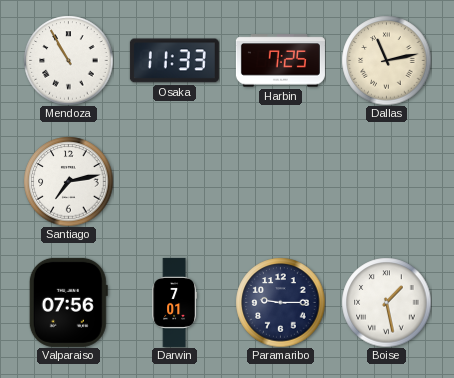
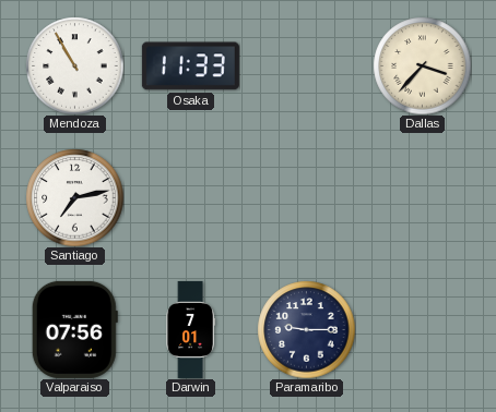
Harbin: 7:25 -> none (280, 61)
Dallas: 11:13 -> 3:37 (422, 65)
Boise: 1:28 -> none (386, 302)
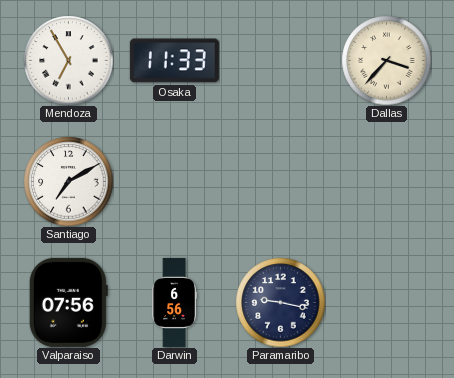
Mendoza: 10:55 -> 6:55 (68, 60)
Santiago: 7:13 -> 7:10 (68, 181)
Darwin: 7:01 -> 6:56 (174, 302)
Paramaribo: 9:15 -> 9:17 (280, 302)
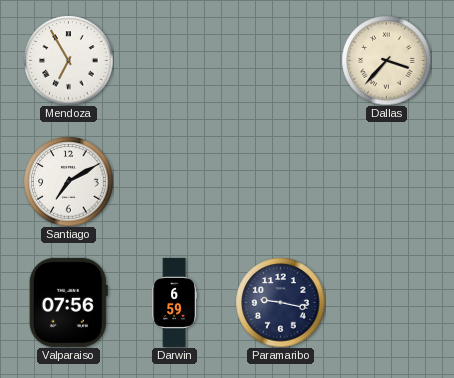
Osaka: 11:33 -> none (174, 61)
Darwin: 6:56 -> 6:59 (174, 302)
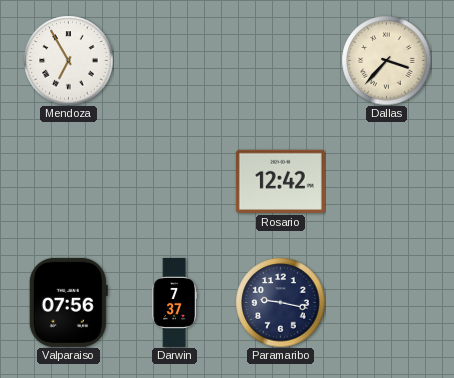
Santiago: 7:10 -> none (68, 181)
Rosario: none -> 12:42 (280, 181)
Darwin: 6:59 -> 7:37 (174, 302)
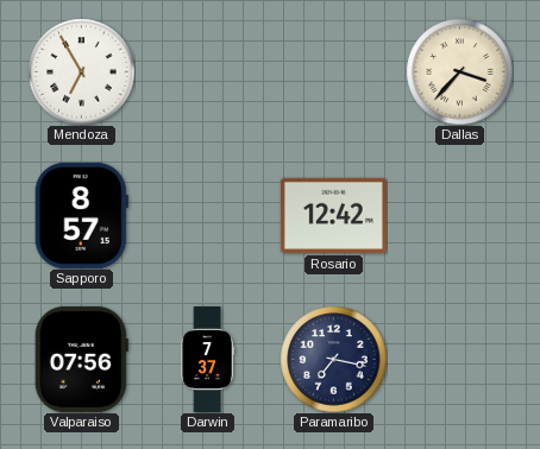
Sapporo: none -> 8:57 (81, 215)
Paramaribo: 9:17 -> 7:17 (333, 359)
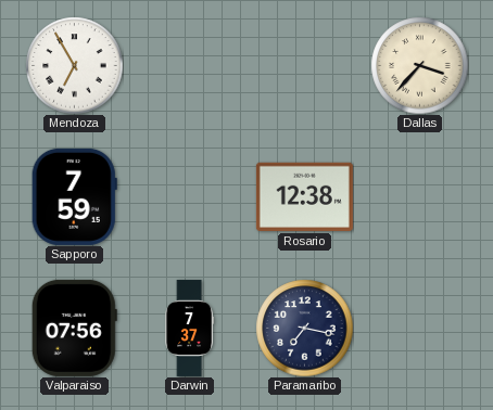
Sapporo: 8:57 -> 7:59 (74, 196)
Rosario: 12:42 -> 12:38 (304, 196)
